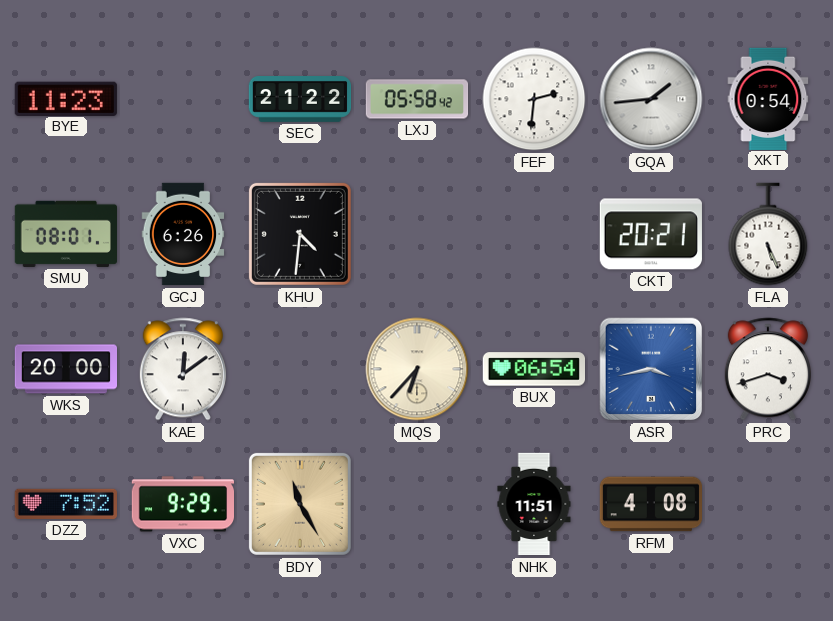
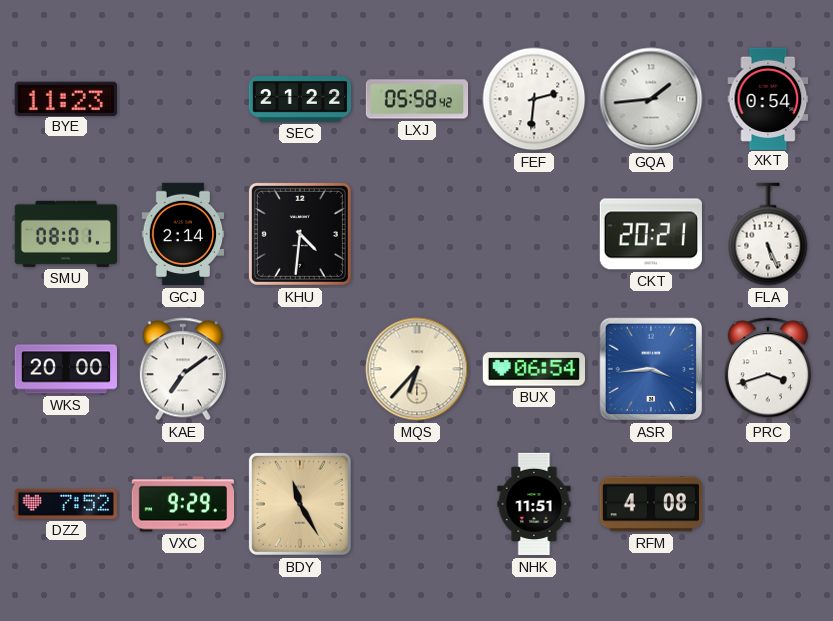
GCJ: 6:26 -> 2:14 (183, 234)
KAE: 12:09 -> 7:09 (183, 369)
ASR: 3:43 -> 3:44 (651, 369)
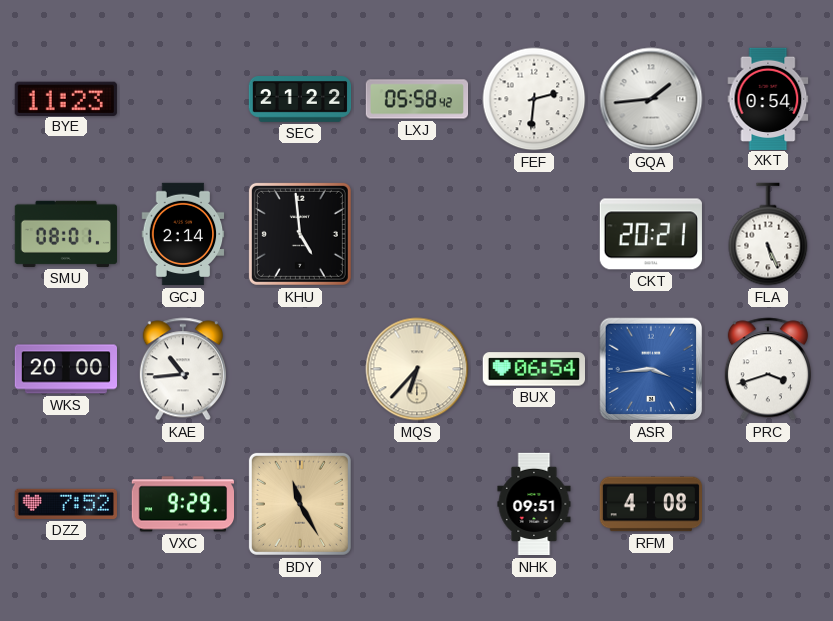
KHU: 4:31 -> 4:59 (300, 234)
KAE: 7:09 -> 10:44 (183, 369)
NHK: 11:51 -> 09:51 (534, 504)
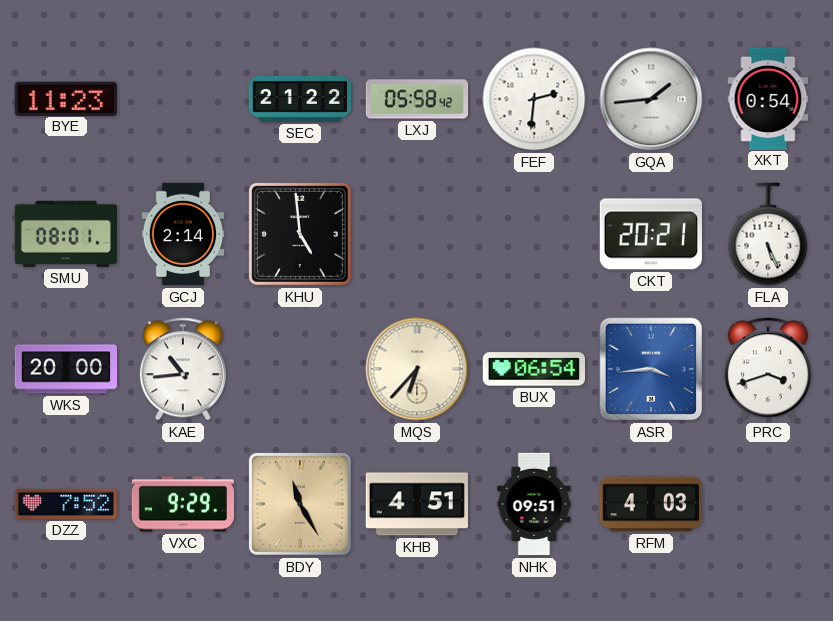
KHB: none -> 4:51 (417, 504)
RFM: 4:08 -> 4:03 (650, 504)
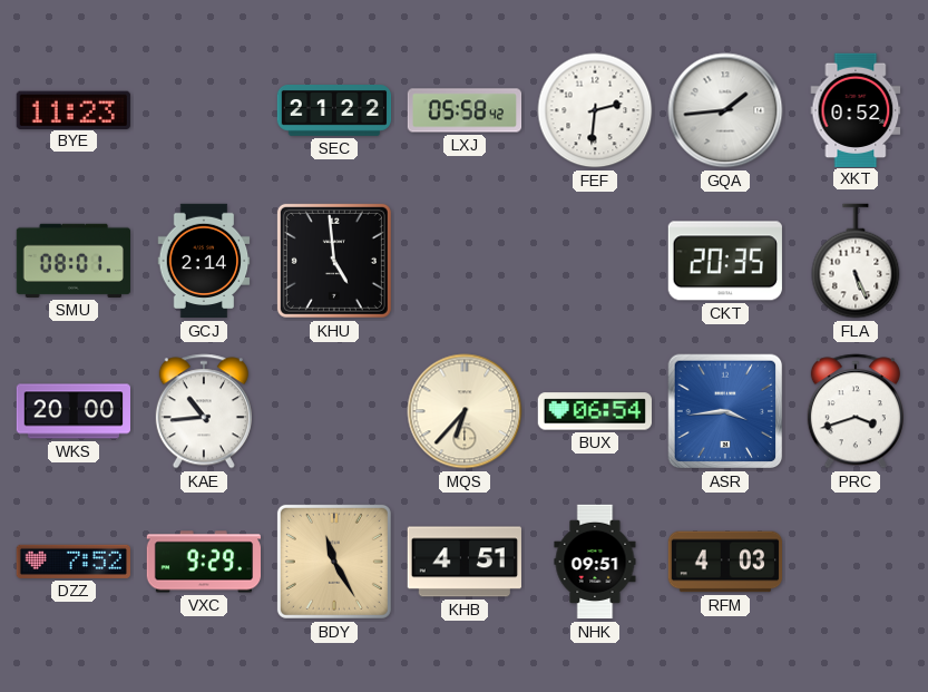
XKT: 0:54 -> 0:52 (856, 109)
CKT: 20:21 -> 20:35 (725, 261)
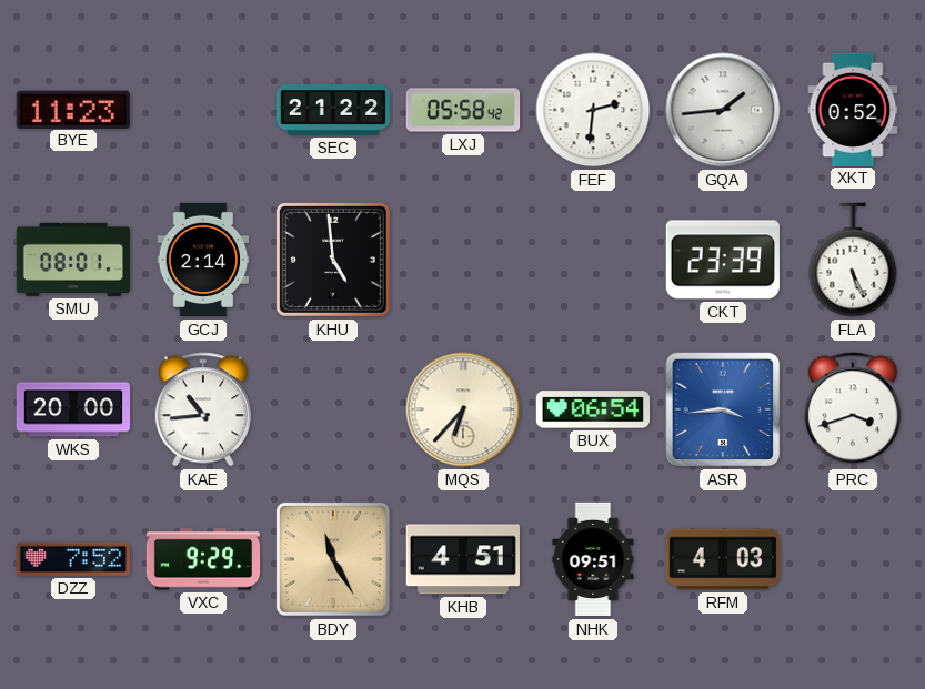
CKT: 20:35 -> 23:39 (723, 260)
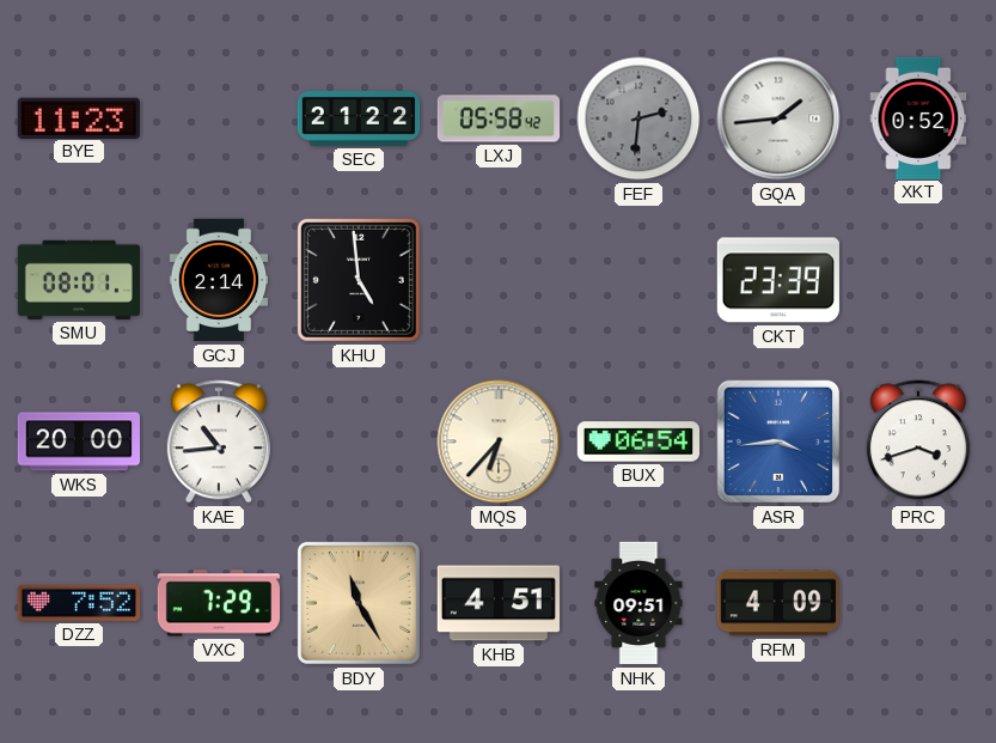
FEF dial: white -> grey (638, 118)
FLA: 5:26 -> none (853, 260)
VXC: 9:29 -> 7:29 (218, 603)
RFM: 4:03 -> 4:09 (777, 603)
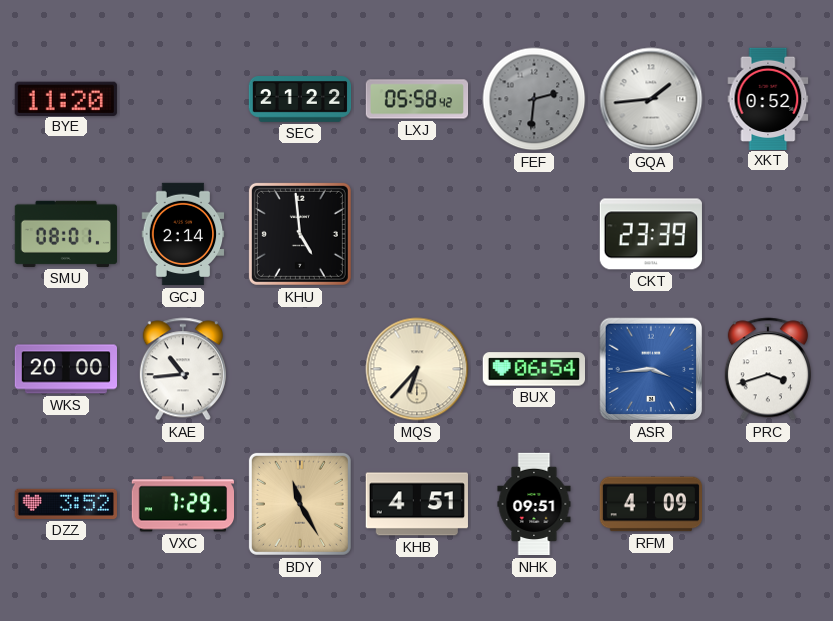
BYE: 11:23 -> 11:20 (66, 98)
DZZ: 7:52 -> 3:52 (66, 504)
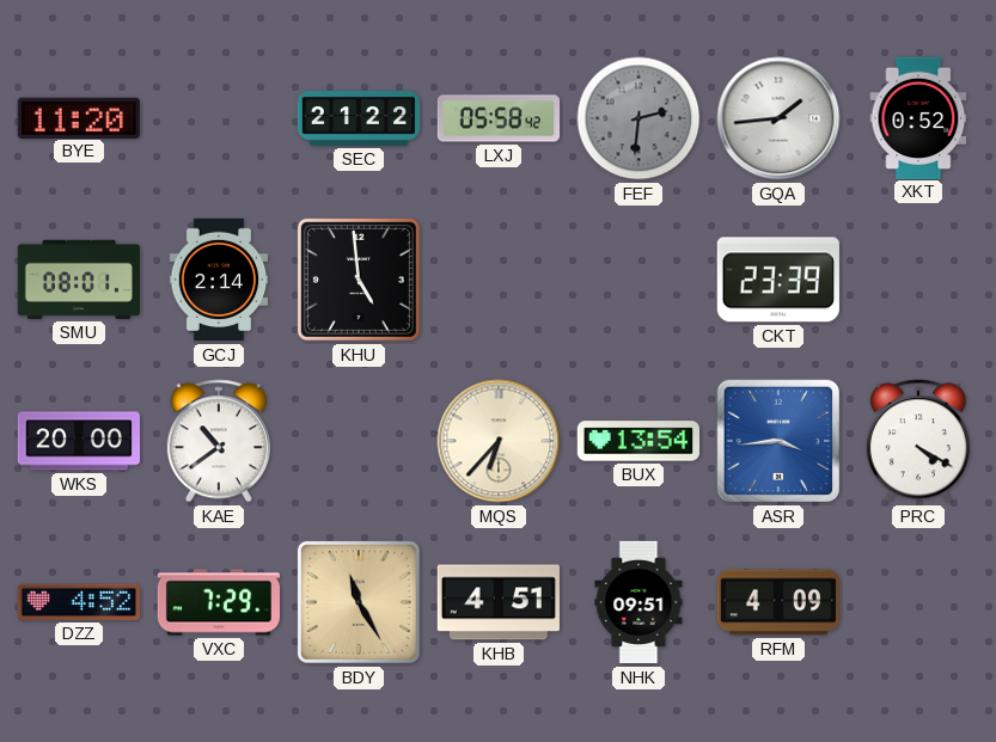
KAE: 10:44 -> 10:39 (219, 441)
BUX: 06:54 -> 13:54 (637, 441)
PRC: 3:42 -> 4:20 (918, 441)
DZZ: 3:52 -> 4:52 (79, 602)
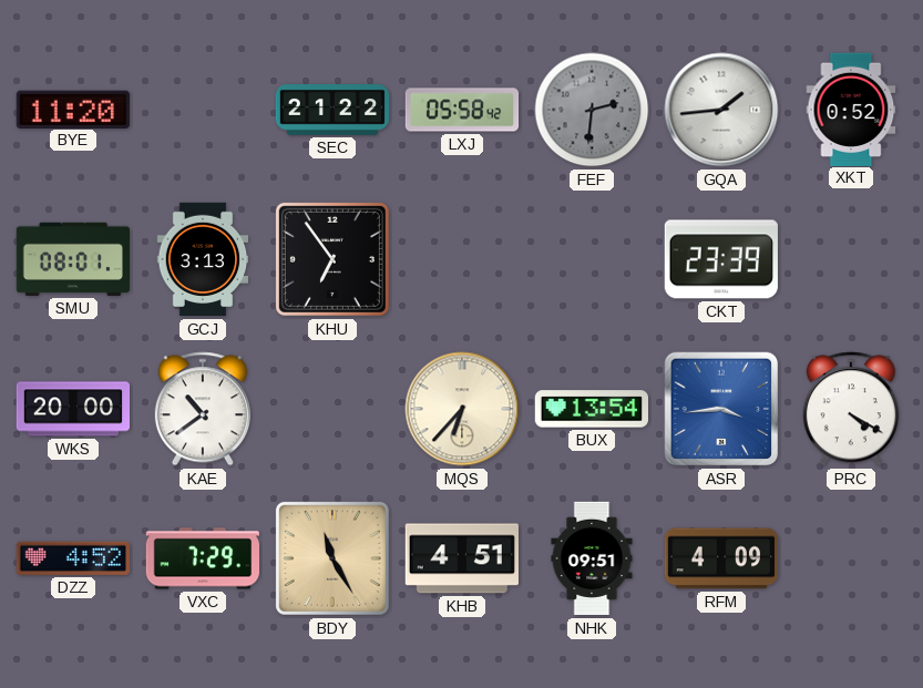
GCJ: 2:14 -> 3:13 (203, 259)
KHU: 4:59 -> 6:54 (332, 259)
